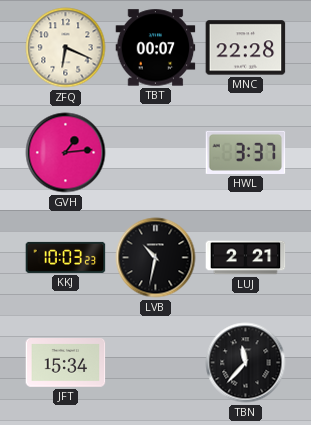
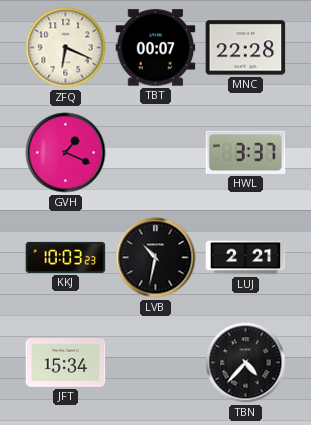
GVH: 1:14 -> 1:19 (66, 153)
TBN: 11:37 -> 4:37 (246, 363)
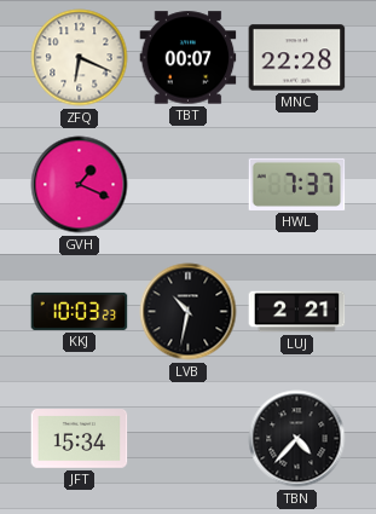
HWL: 3:37 -> 7:37 (297, 184)
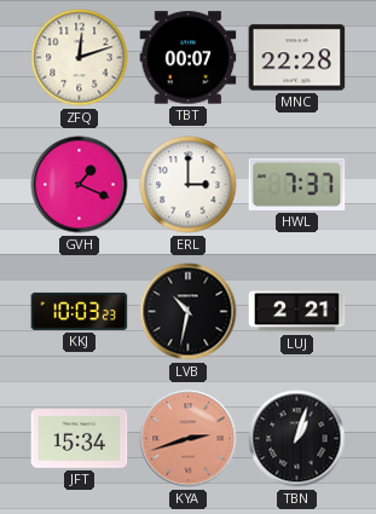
ZFQ: 6:19 -> 12:12 (80, 58)
ERL: none -> 3:00 (189, 185)
KYA: none -> 2:42 (189, 439)
TBN: 4:37 -> 1:03 (297, 439)
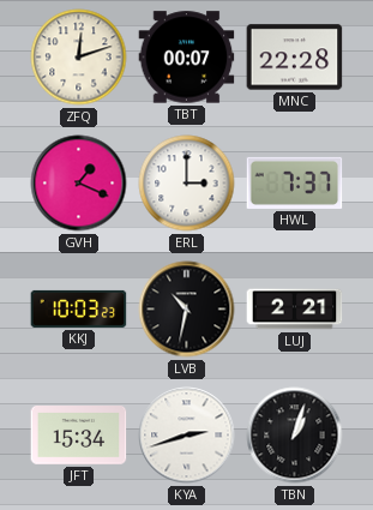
KYA dial: salmon -> white (187, 436)
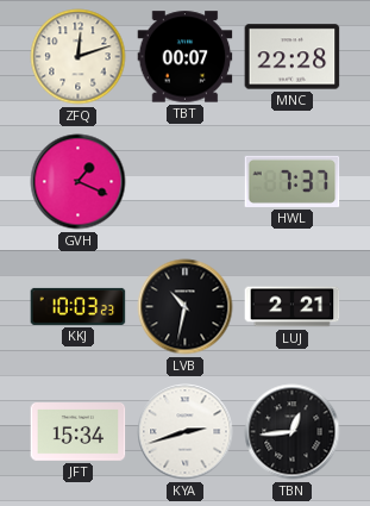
ERL: 3:00 -> none (187, 184)
TBN: 1:03 -> 12:44 (293, 432)
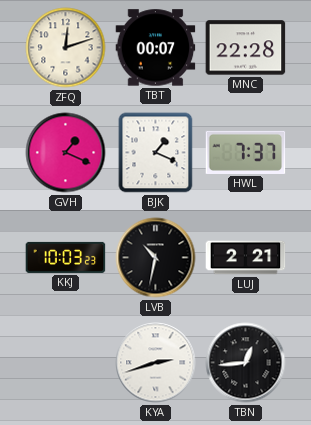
BJK: none -> 1:19 (156, 153)
JFT: 15:34 -> none (79, 432)
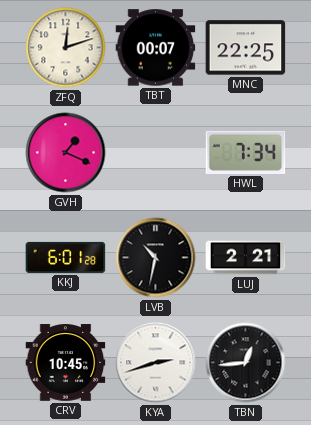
MNC: 22:28 -> 22:25 (246, 48)
BJK: 1:19 -> none (156, 153)
HWL: 7:37 -> 7:34 (246, 152)
KKJ: 10:03 -> 6:01 (66, 257)
CRV: none -> 10:45 (66, 363)
